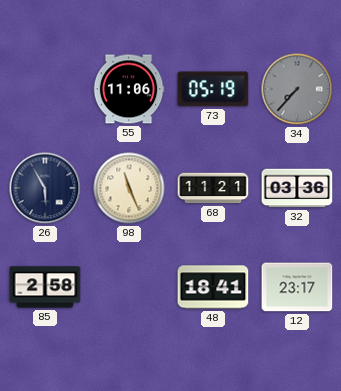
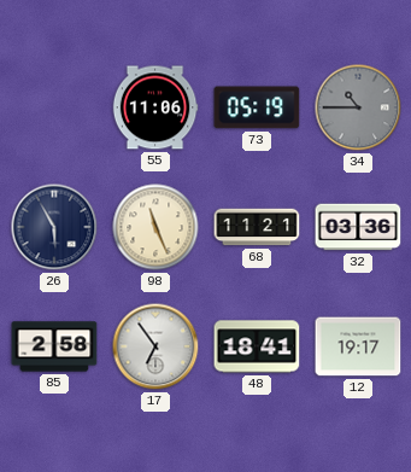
34: 7:37 -> 10:45 (358, 107)
17: none -> 6:54 (155, 346)
12: 23:17 -> 19:17 (358, 346)
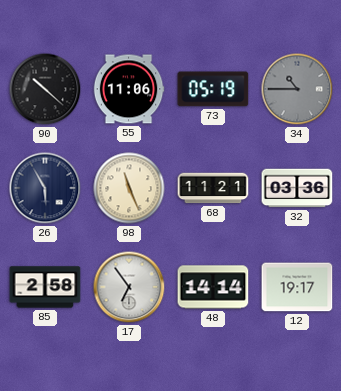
90: none -> 10:22 (45, 89)
48: 18:41 -> 14:14 (213, 287)
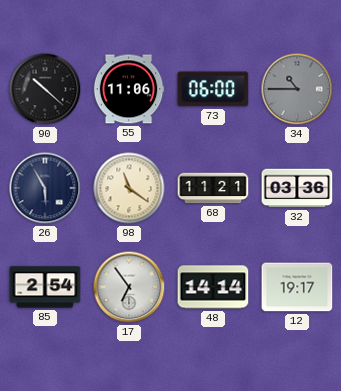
73: 05:19 -> 06:00 (213, 89)
98: 11:26 -> 11:21 (129, 188)
85: 2:58 -> 2:54 (45, 287)
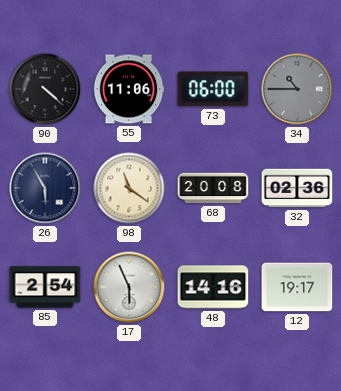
90: 10:22 -> 4:22 (45, 89)
68: 11:21 -> 20:08 (213, 188)
32: 03:36 -> 02:36 (297, 188)
17: 6:54 -> 5:56 (129, 287)
48: 14:14 -> 14:16 (213, 287)
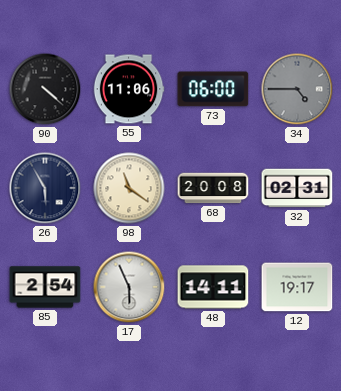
34: 10:45 -> 4:45 (297, 89)
32: 02:36 -> 02:31 (297, 188)
48: 14:16 -> 14:11 (213, 287)
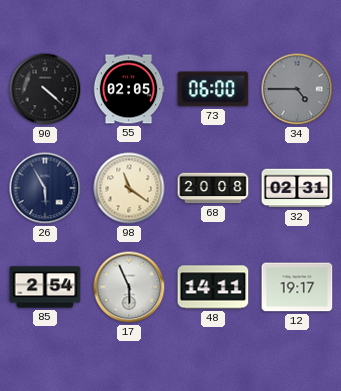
55: 11:06 -> 02:05 (129, 89)
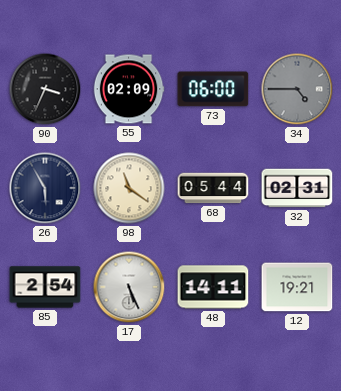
90: 4:22 -> 3:34 (45, 89)
55: 02:05 -> 02:09 (129, 89)
68: 20:08 -> 05:44 (213, 188)
17: 5:56 -> 5:26 (129, 287)
12: 19:17 -> 19:21 (297, 287)
